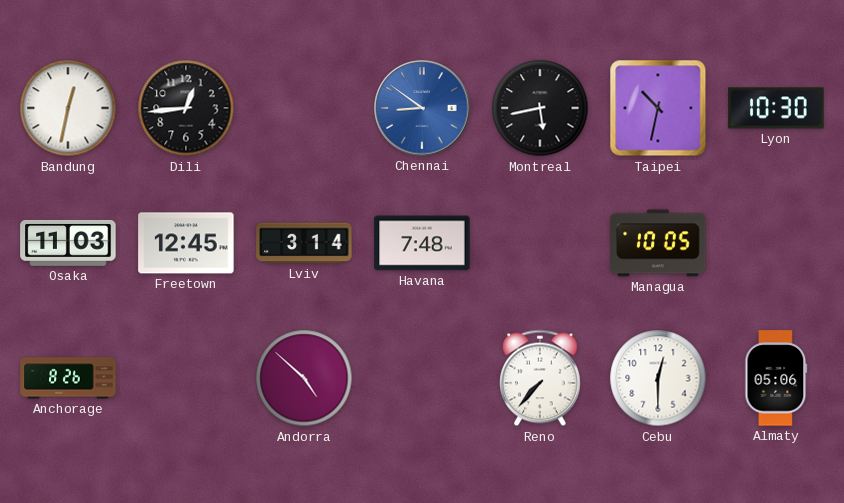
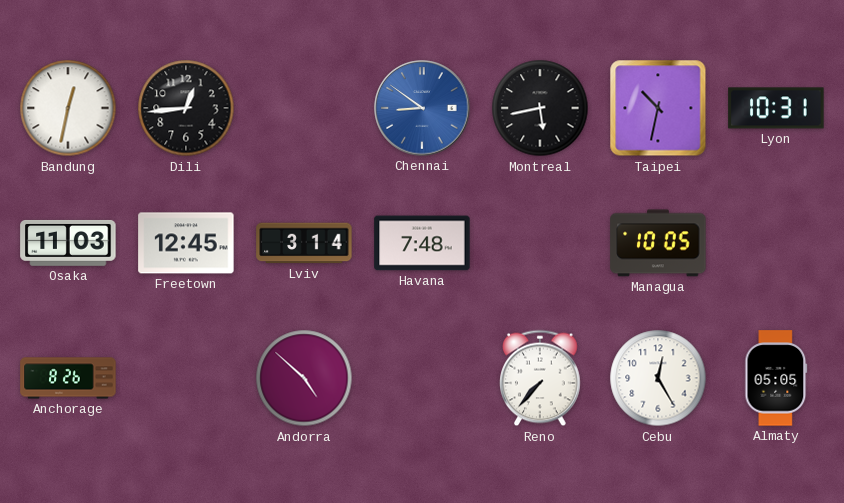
Lyon: 10:30 -> 10:31 (776, 108)
Cebu: 12:30 -> 12:25 (658, 378)
Almaty: 05:06 -> 05:05 (776, 378)
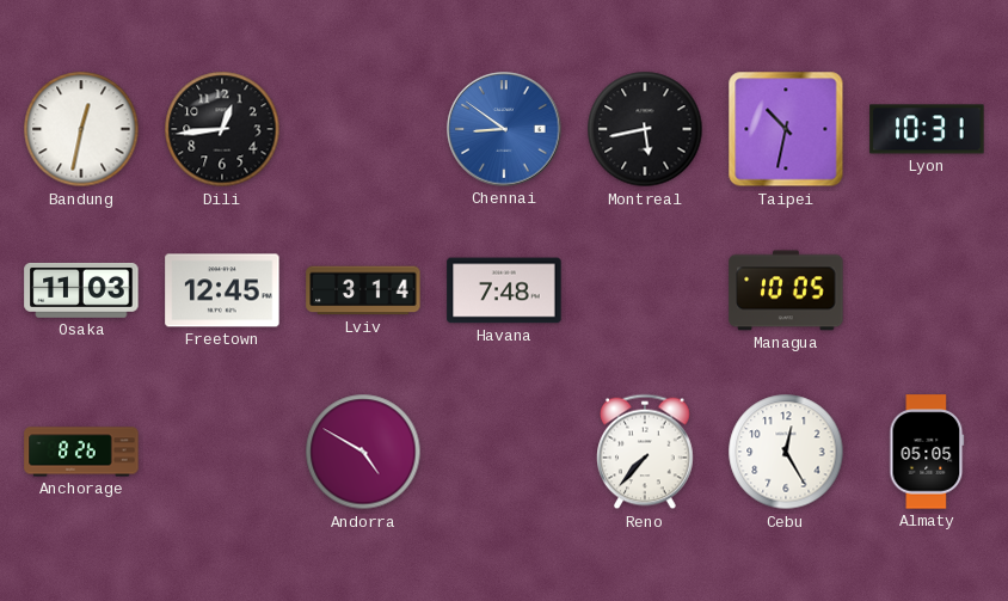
Andorra: 4:52 -> 4:50 (363, 452)
